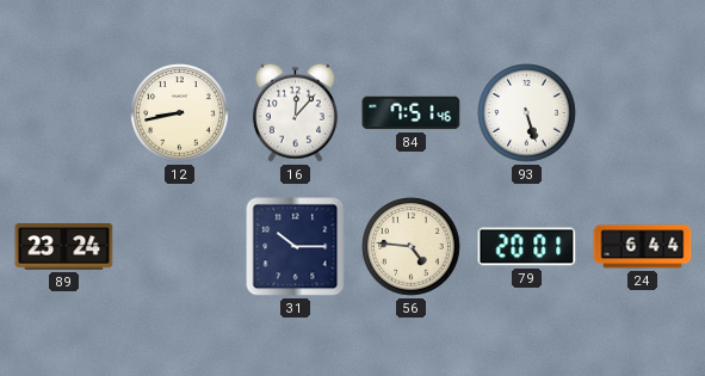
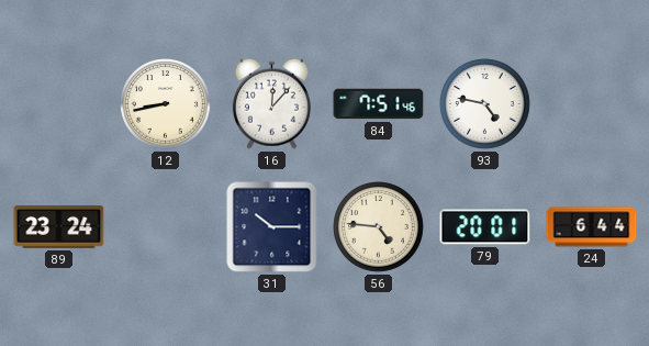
93: 5:27 -> 4:47 (485, 104)
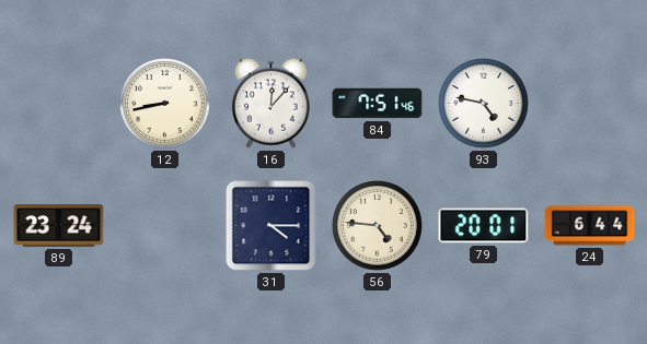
31: 10:15 -> 4:15 (271, 226)
